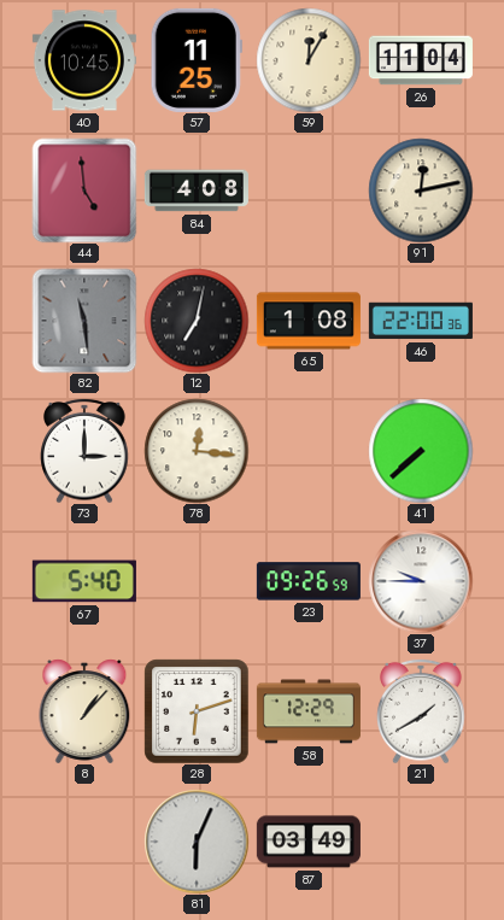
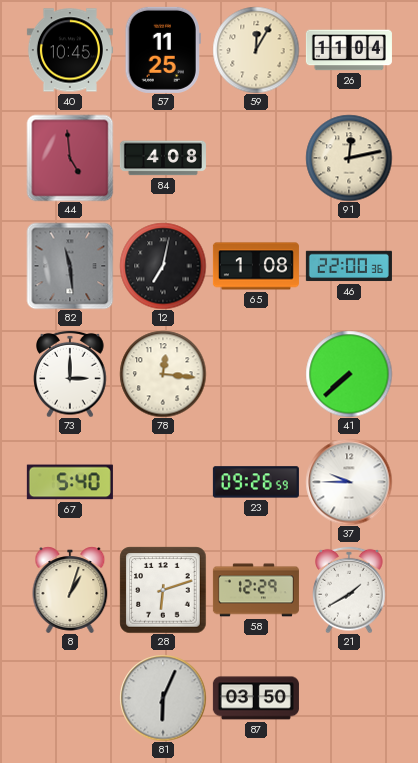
8: 1:07 -> 1:03 (70, 590)
87: 03:49 -> 03:50 (256, 698)
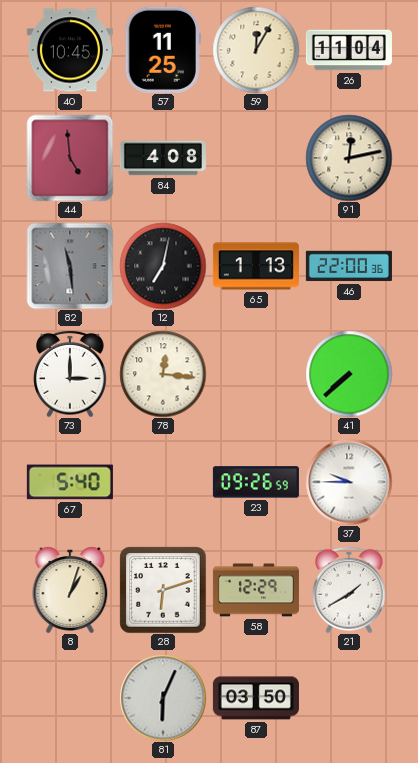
65: 1:08 -> 1:13 (256, 266)
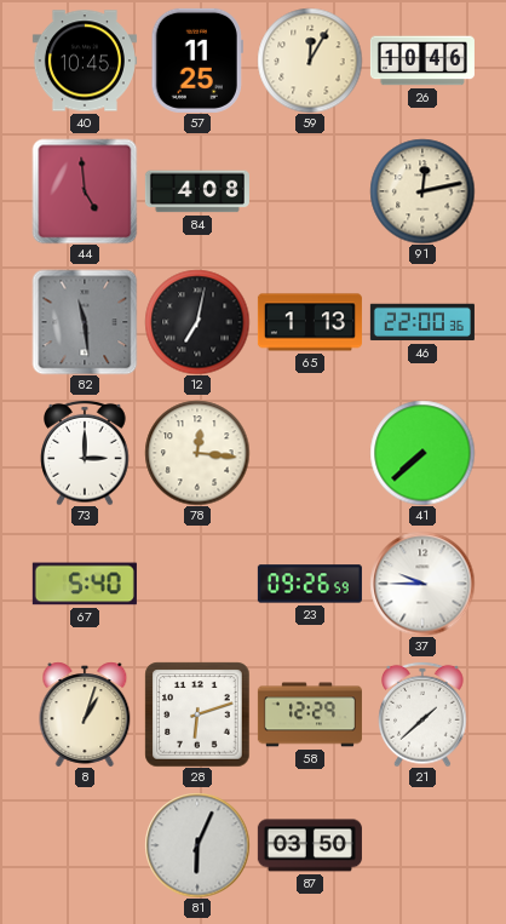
26: 11:04 -> 10:46 (422, 61)
21: 1:40 -> 1:38 (422, 714)
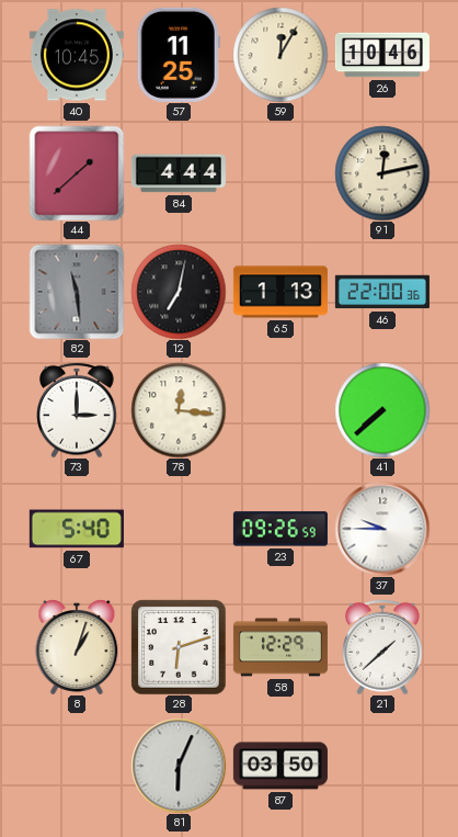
44: 4:59 -> 1:38 (77, 173)
84: 4:08 -> 4:44 (179, 173)
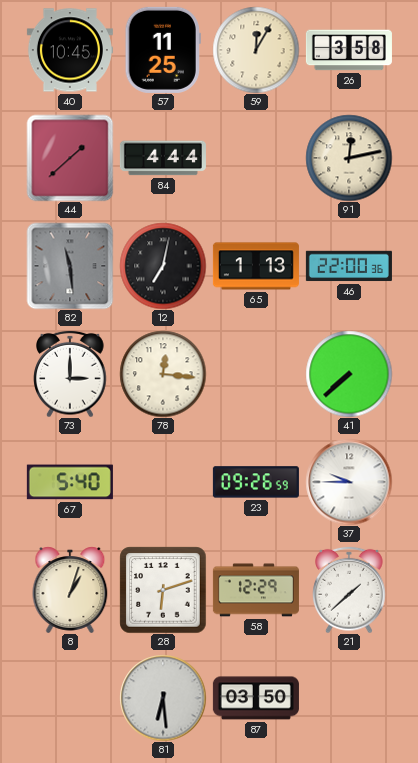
26: 10:46 -> 3:58 (349, 50)
81: 6:04 -> 6:29 (163, 698)
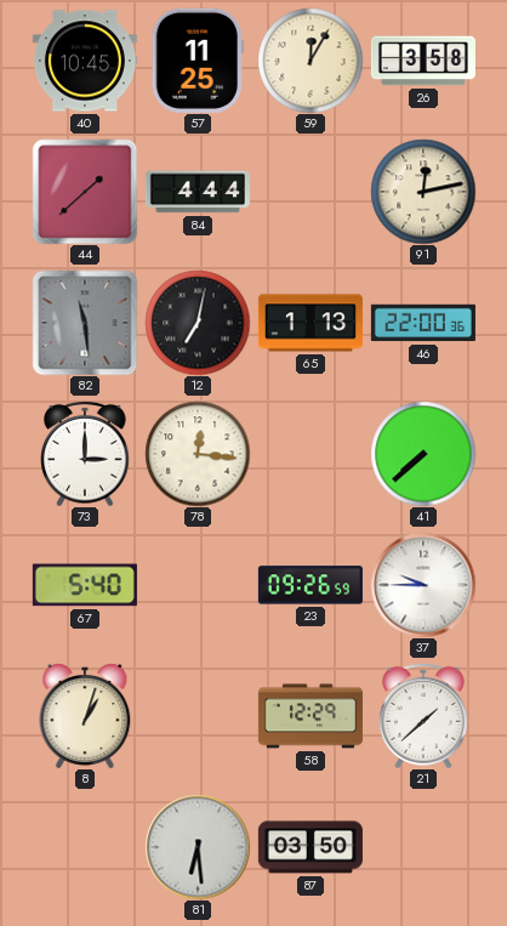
28: 6:12 -> none (163, 590)
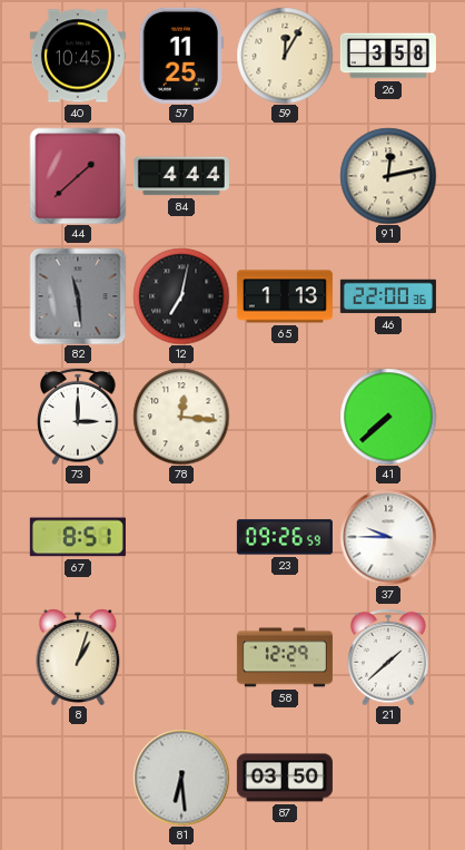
67: 5:40 -> 8:51 (78, 537)
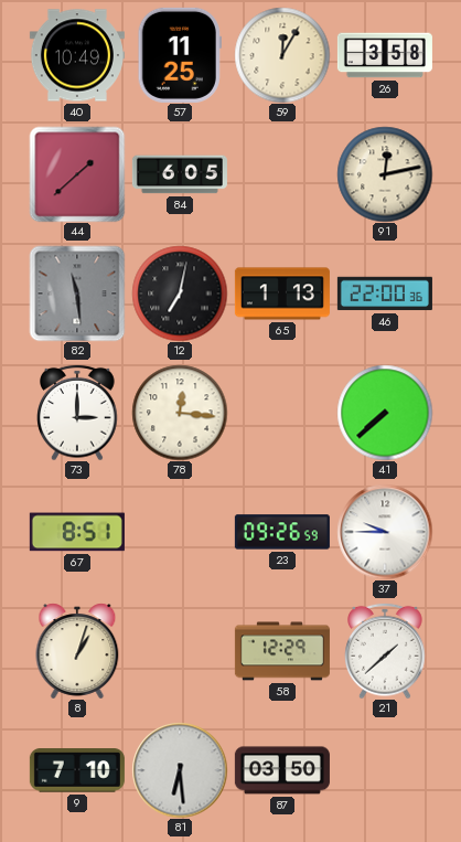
40: 10:45 -> 10:49 (77, 55)
84: 4:44 -> 6:05 (180, 174)
9: none -> 7:10 (77, 770)
